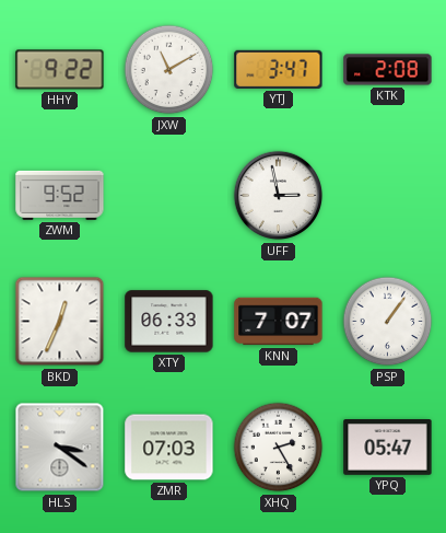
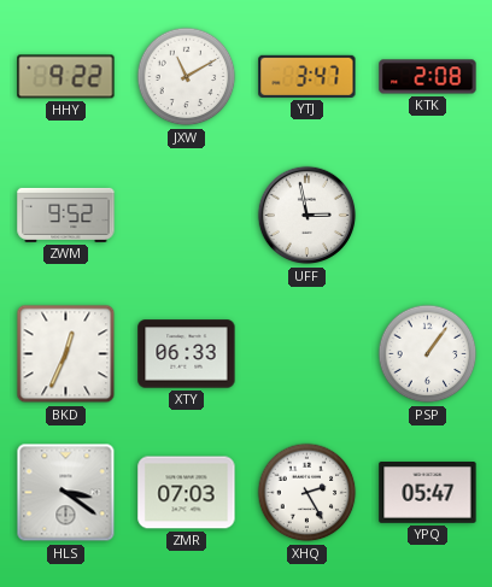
KNN: 7:07 -> none (279, 322)
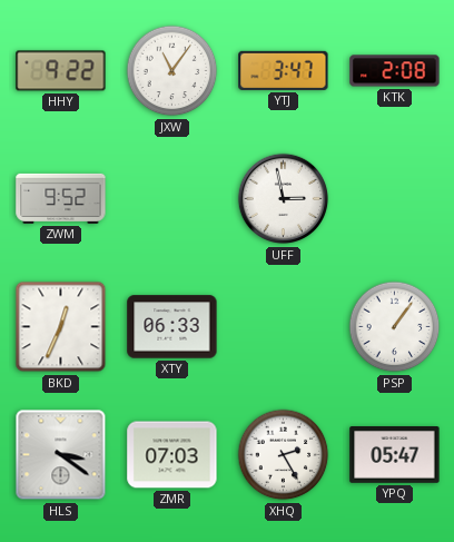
JXW: 11:10 -> 11:06 (172, 71)
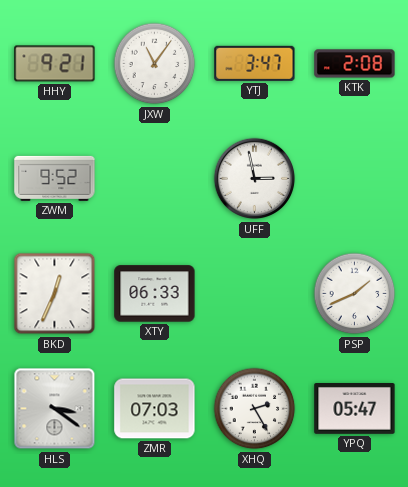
HHY: 9:22 -> 9:21 (55, 64)
PSP: 1:06 -> 1:41 (355, 294)
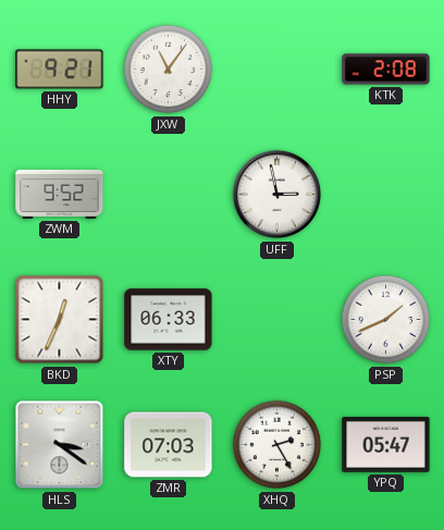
YTJ: 3:47 -> none (255, 63)
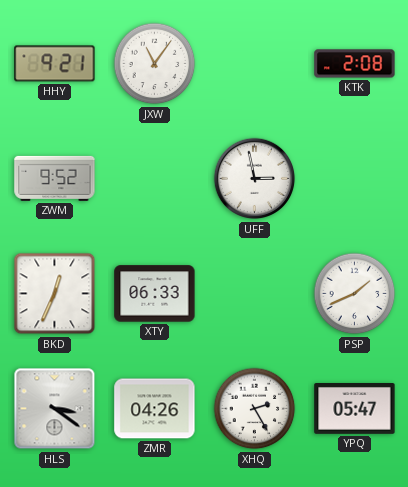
ZMR: 07:03 -> 04:26 (155, 409)
